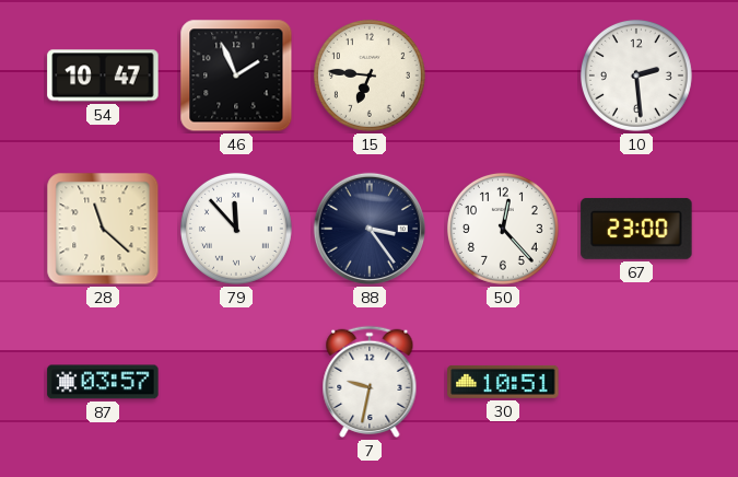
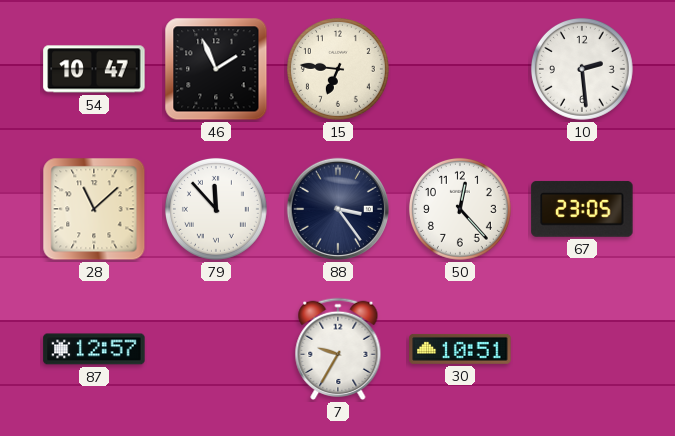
28: 11:22 -> 11:08 (94, 209)
67: 23:00 -> 23:05 (582, 209)
87: 03:57 -> 12:57 (94, 349)
7: 9:32 -> 9:35 (338, 349)
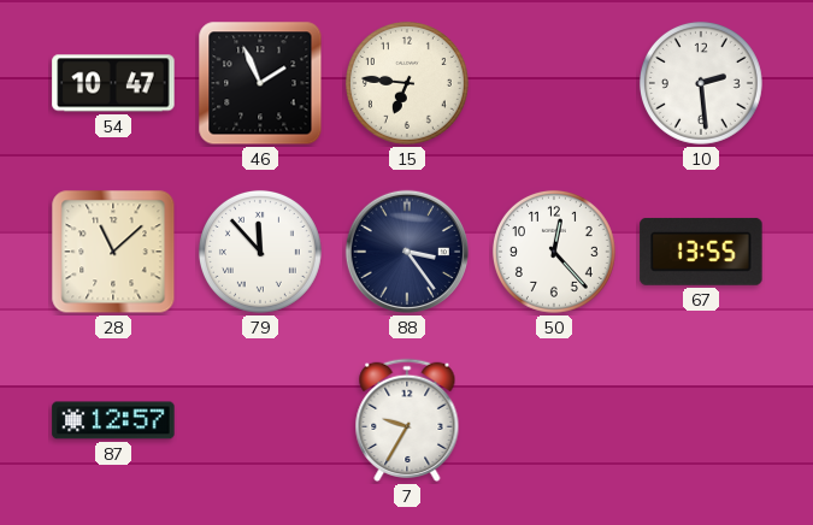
67: 23:05 -> 13:55 (701, 252)
30: 10:51 -> none (460, 349)
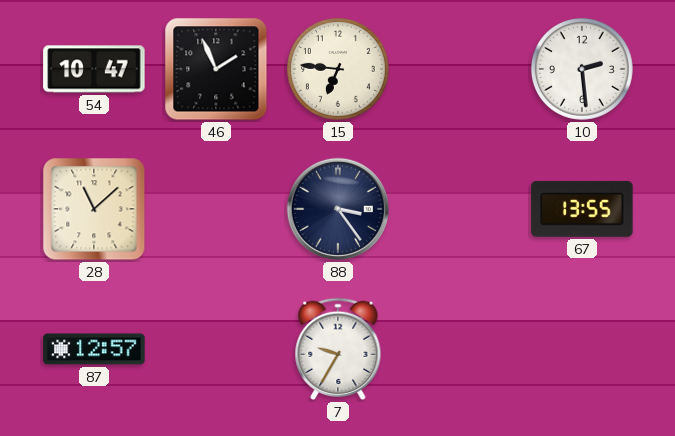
79: 11:53 -> none (260, 252)
50: 12:23 -> none (554, 252)
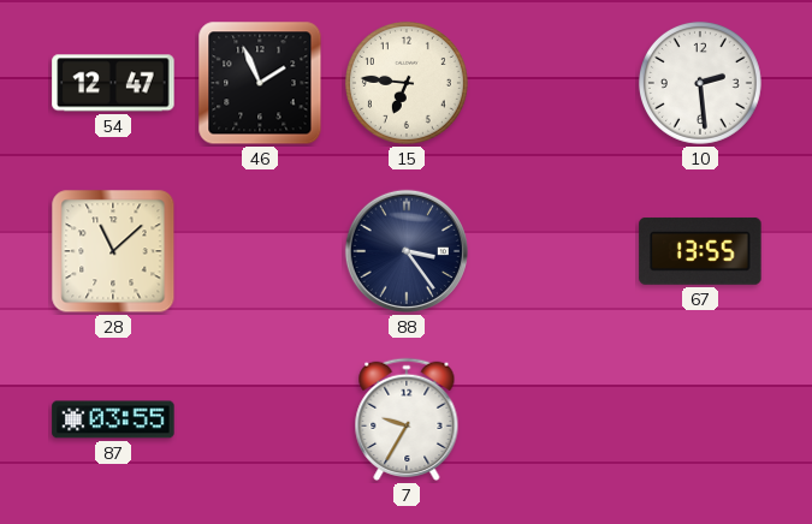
54: 10:47 -> 12:47 (113, 83)
87: 12:57 -> 03:55 (113, 419)
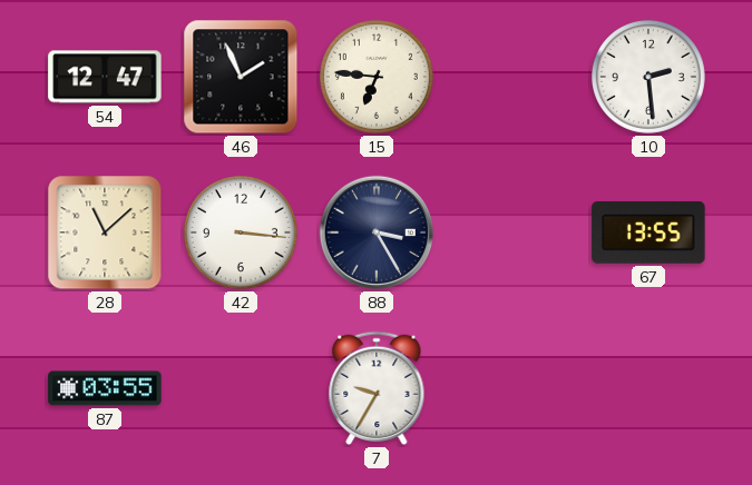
42: none -> 3:16 (241, 232)
88: 3:24 -> 3:25 (377, 232)
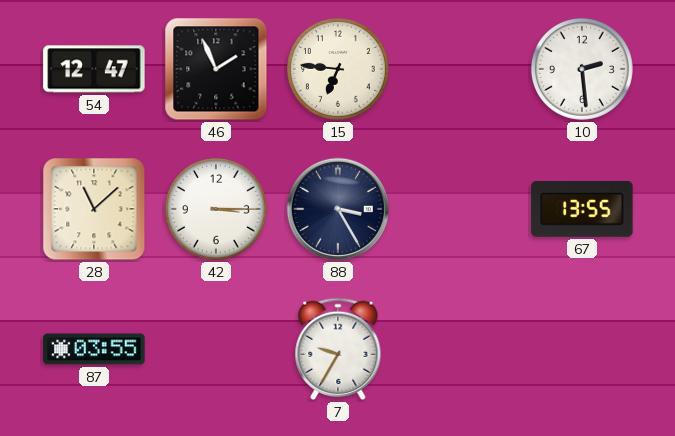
42: 3:16 -> 3:15 (216, 209)
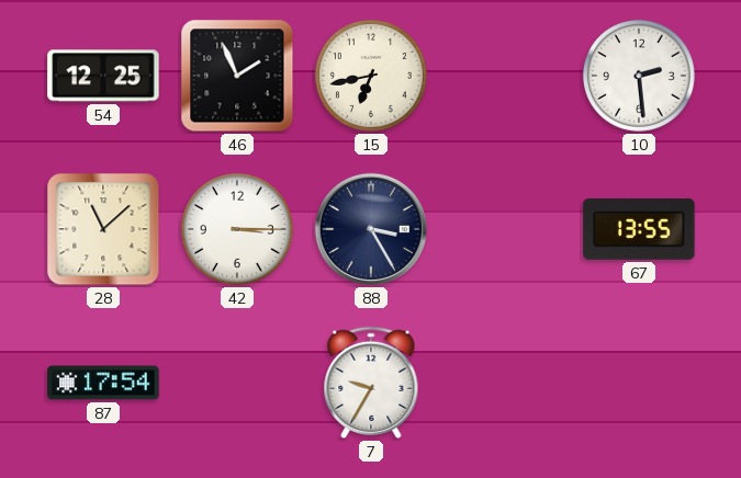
54: 12:47 -> 12:25 (103, 76)
15: 6:46 -> 6:43 (371, 76)
87: 03:55 -> 17:54 (103, 383)
